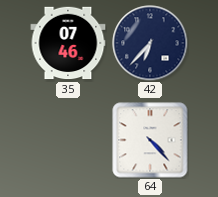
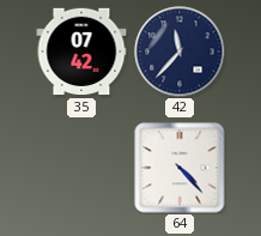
35: 07:46 -> 07:42 (81, 52)
42: 6:37 -> 11:37 (180, 52)
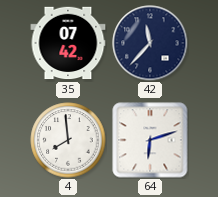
4: none -> 7:59 (68, 140)
64: 4:23 -> 6:12 (150, 140)
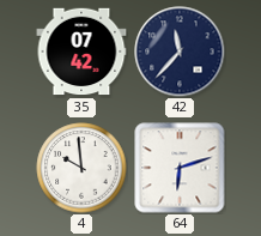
4: 7:59 -> 9:59 (81, 168)
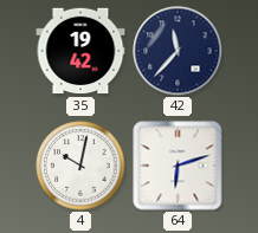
35: 07:42 -> 19:42 (80, 51)
4: 9:59 -> 10:02 (80, 166)
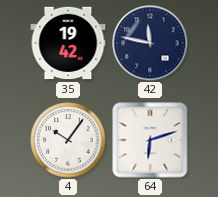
42: 11:37 -> 11:47 (150, 43)
4: 10:02 -> 10:06 (68, 140)
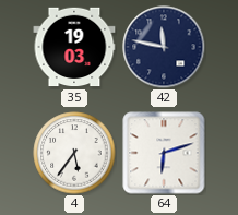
35: 19:42 -> 19:03 (74, 47)
4: 10:06 -> 5:36 (74, 153)
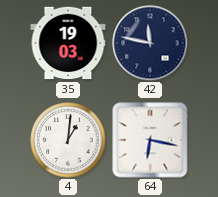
4: 5:36 -> 1:01 (68, 140)
64: 6:12 -> 6:17 (150, 140)
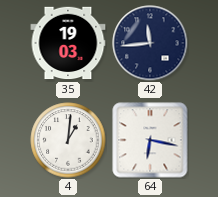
42: 11:47 -> 11:44 (150, 43)
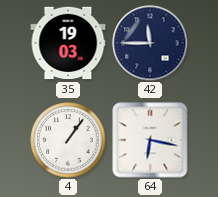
42: 11:44 -> 11:45 (150, 43)
4: 1:01 -> 1:06 (68, 140)
